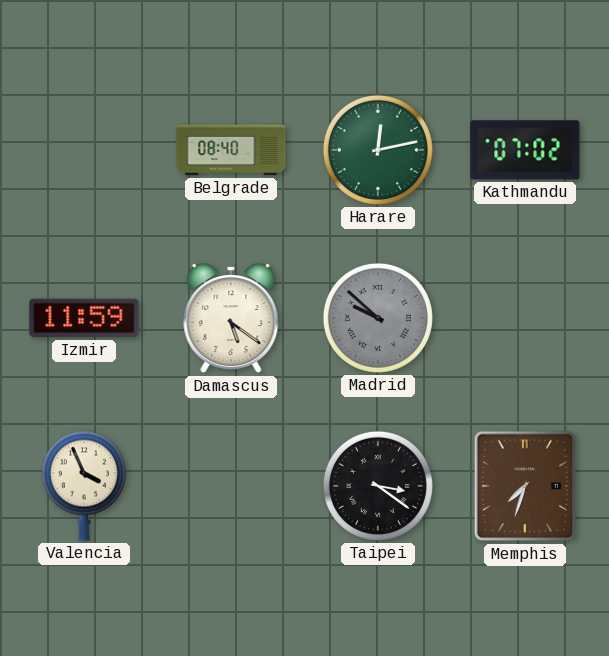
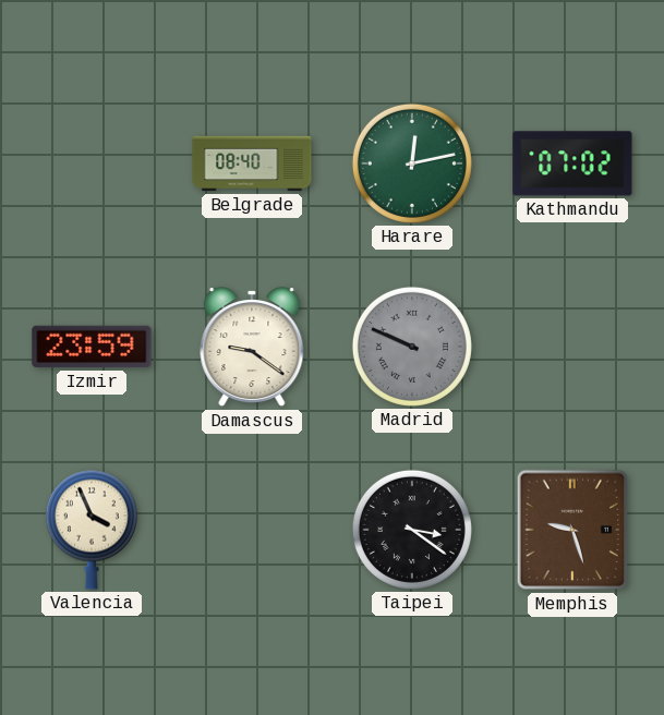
Izmir: 11:59 -> 23:59 (92, 347)
Damascus: 5:21 -> 9:21 (252, 348)
Madrid: 9:52 -> 9:49 (412, 347)
Memphis: 7:33 -> 9:27 (572, 530)
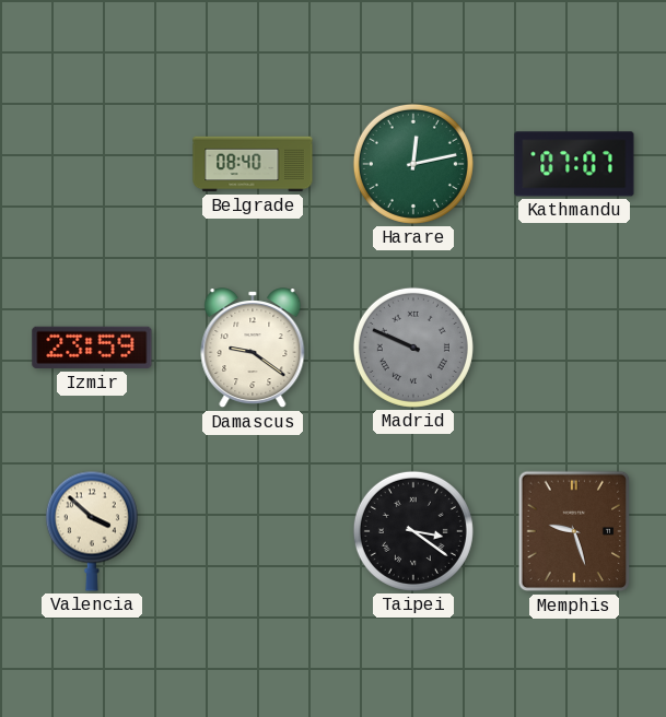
Kathmandu: 07:02 -> 07:07 (574, 164)
Valencia: 3:56 -> 3:52 (92, 531)
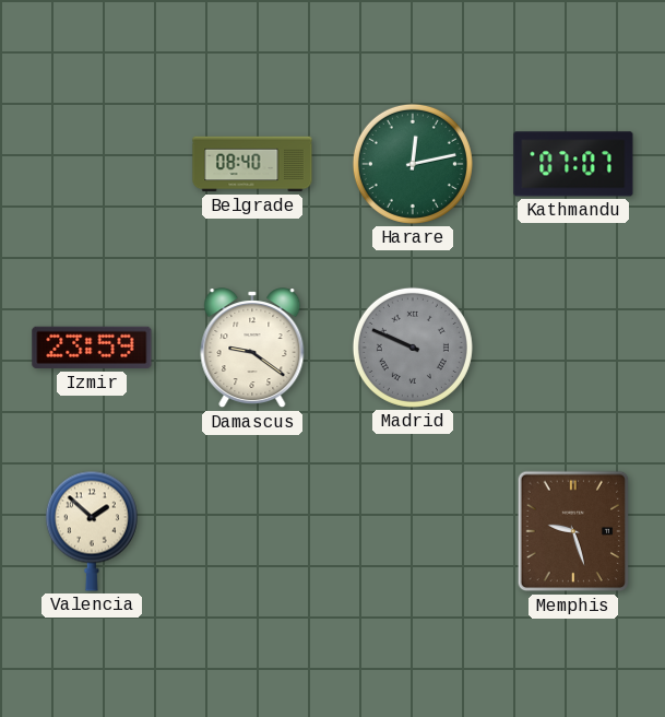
Valencia: 3:52 -> 1:52 (92, 531)
Taipei: 3:21 -> none (413, 531)
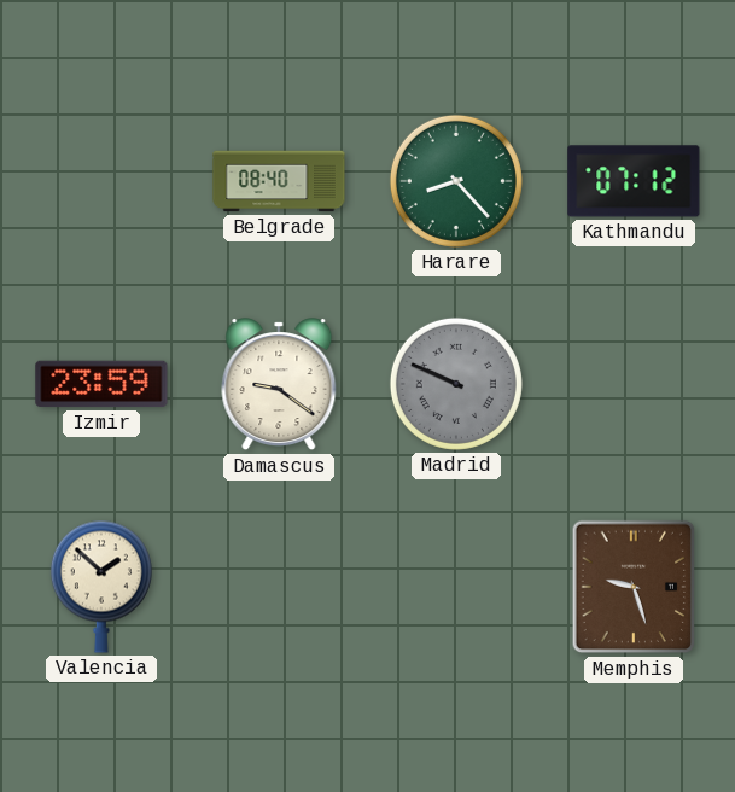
Harare: 12:13 -> 8:23 (456, 181)
Kathmandu: 07:07 -> 07:12 (634, 181)
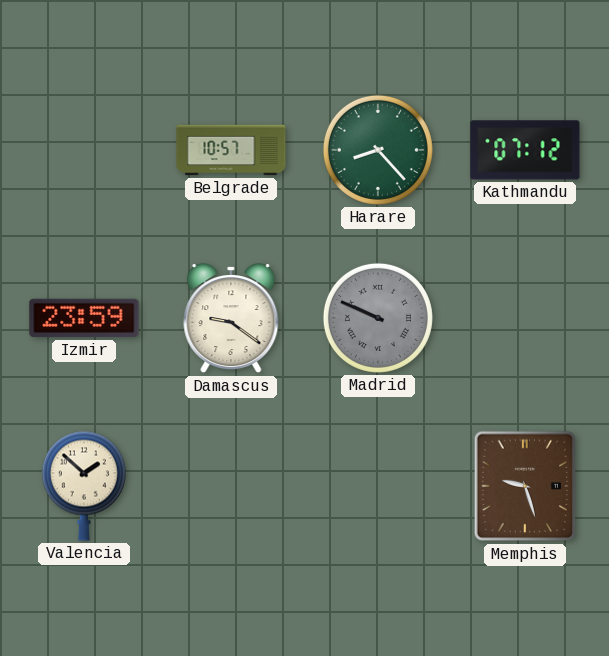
Belgrade: 08:40 -> 10:57 (231, 150)
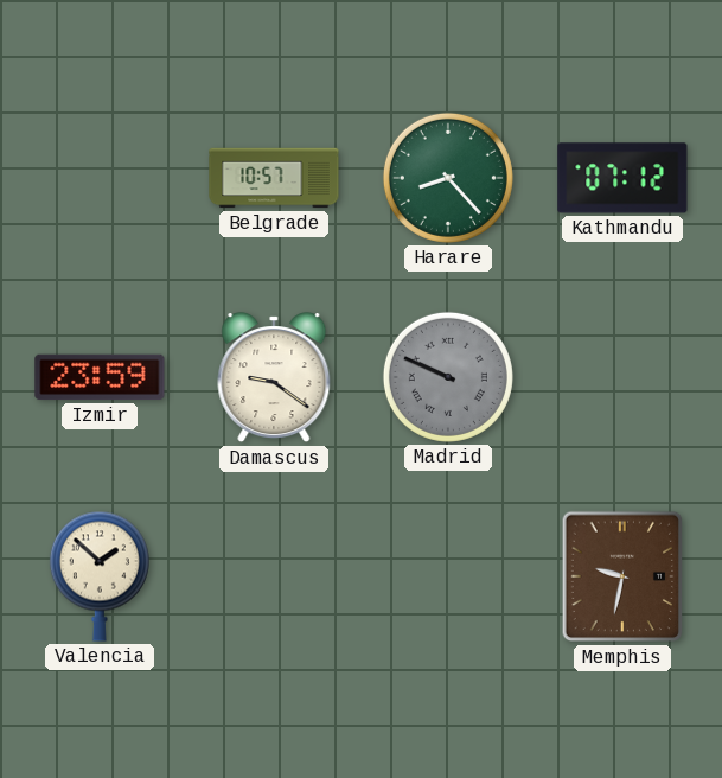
Memphis: 9:27 -> 9:32 (622, 576)
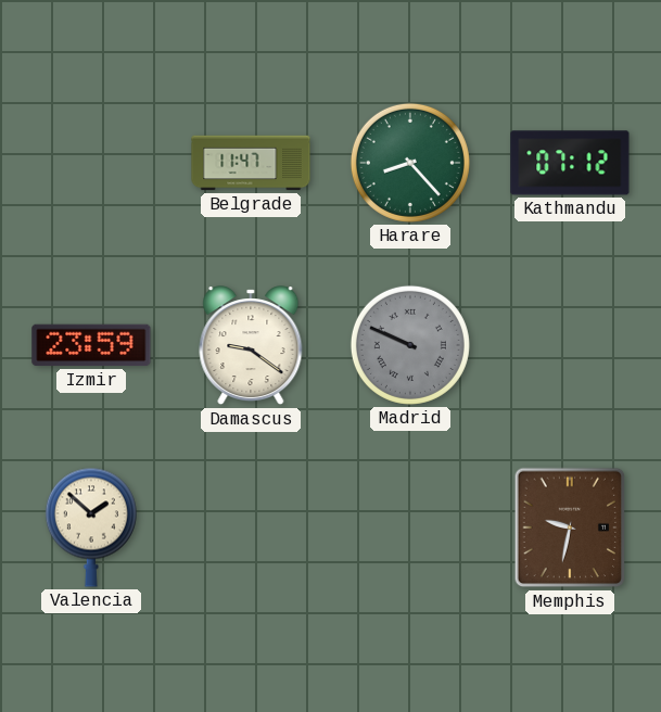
Belgrade: 10:57 -> 11:47 (251, 163)
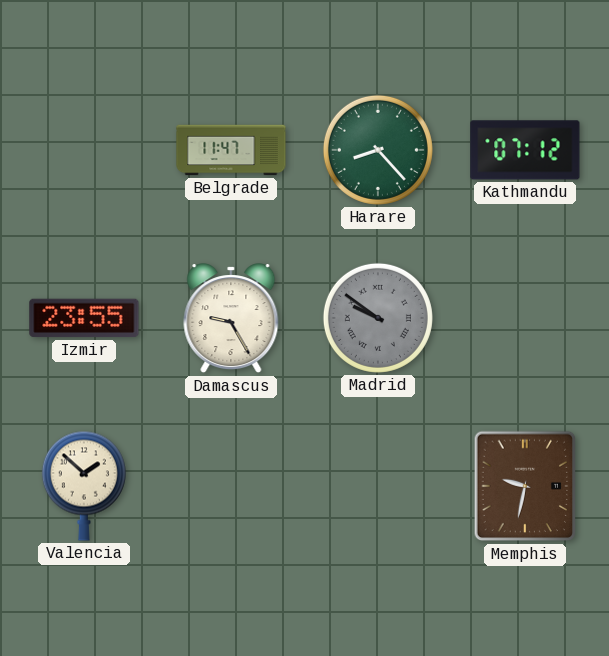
Izmir: 23:59 -> 23:55 (84, 318)
Damascus: 9:21 -> 9:25 (231, 319)
Madrid: 9:49 -> 9:51 (378, 318)
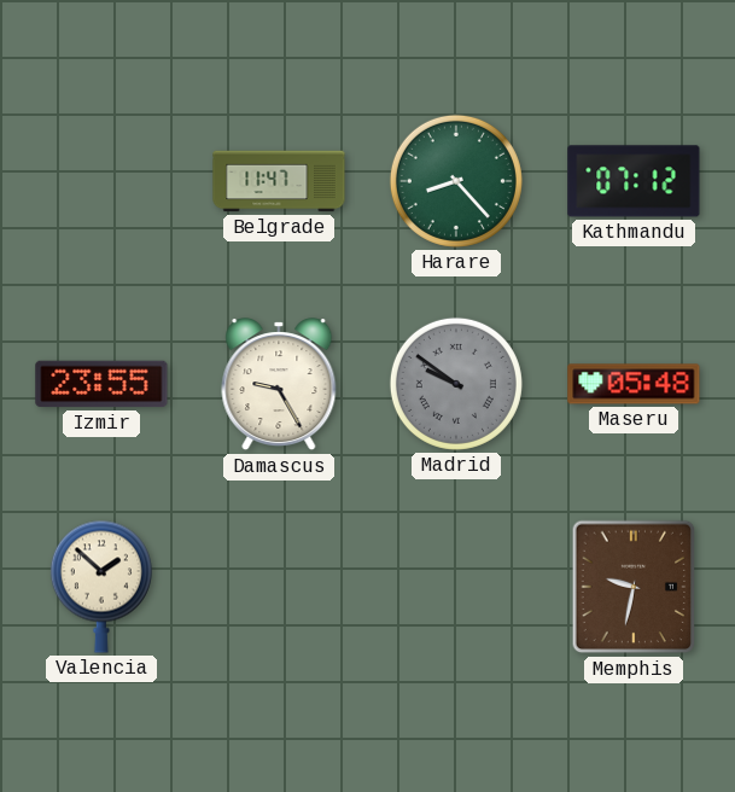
Maseru: none -> 05:48 (634, 384)
